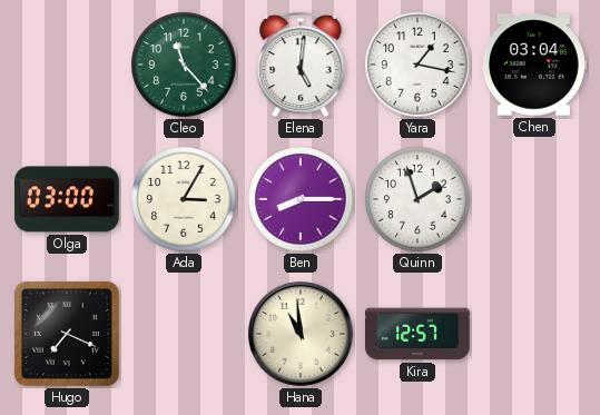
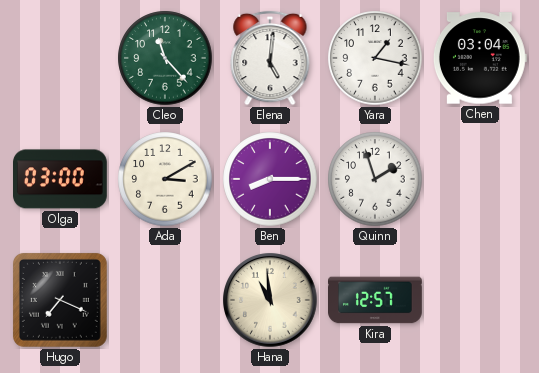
Ada: 3:05 -> 3:10 (165, 179)
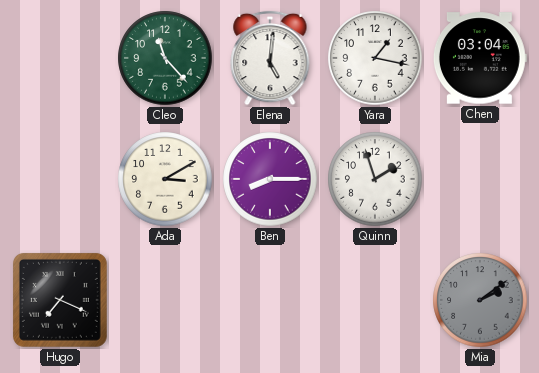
Olga: 03:00 -> none (61, 179)
Hana: 10:59 -> none (271, 301)
Kira: 12:57 -> none (376, 300)
Mia: none -> 2:09 (480, 300)
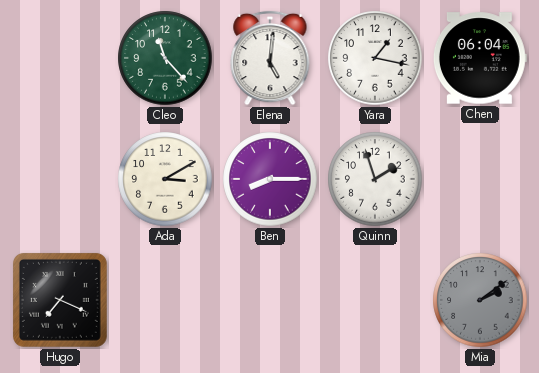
Chen: 03:04 -> 06:04 (480, 58)
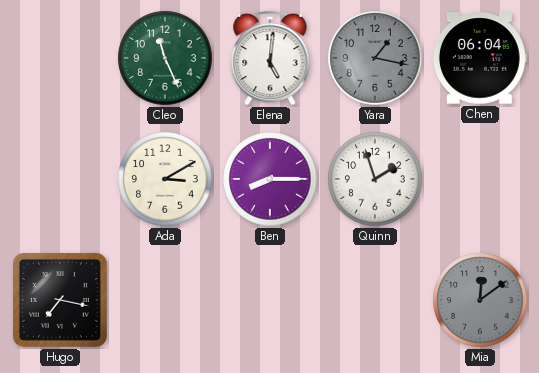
Cleo: 11:23 -> 11:26 (165, 58)
Yara dial: white -> grey (375, 58)
Hugo: 7:19 -> 7:17 (60, 300)
Mia: 2:09 -> 12:09 (480, 300)
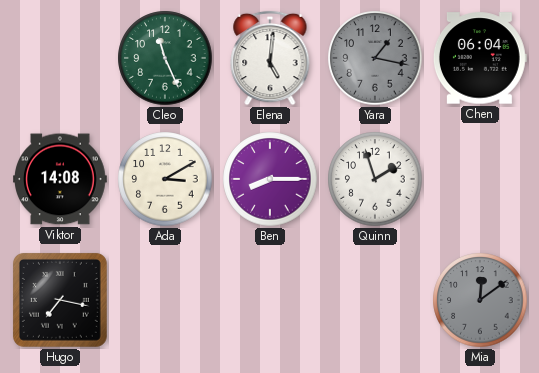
Viktor: none -> 14:08 (61, 179)
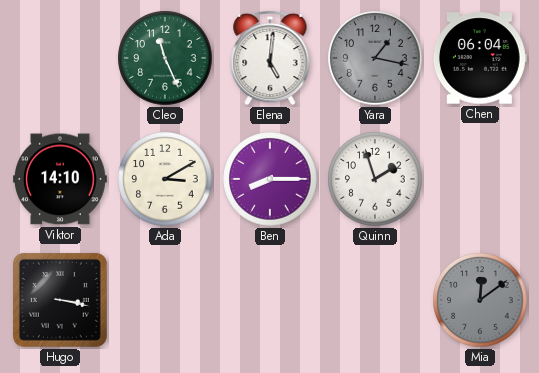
Viktor: 14:08 -> 14:10 (61, 179)
Hugo: 7:17 -> 3:17 (60, 300)
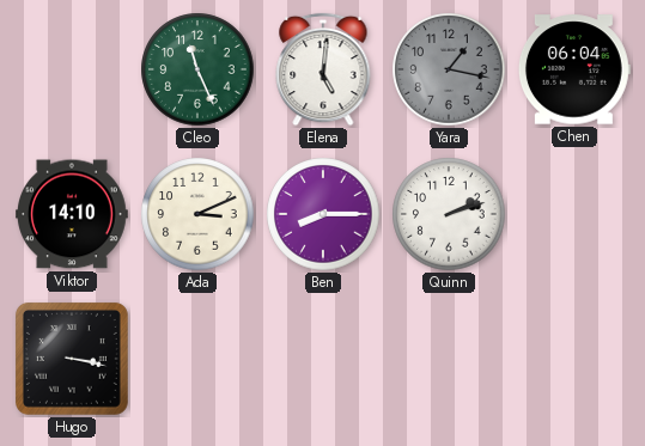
Ada: 3:10 -> 3:11 (197, 214)
Quinn: 1:57 -> 2:12 (449, 214)
Mia: 12:09 -> none (480, 300)
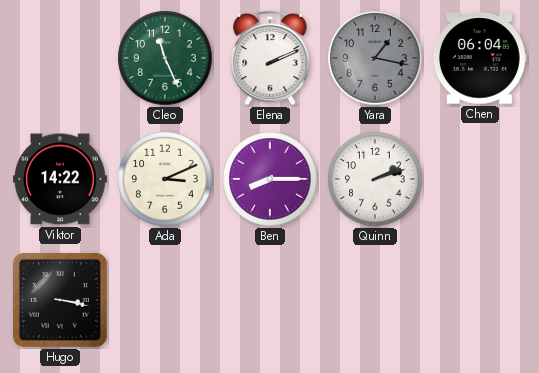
Elena: 5:01 -> 2:11 (270, 58)
Viktor: 14:10 -> 14:22 (61, 179)
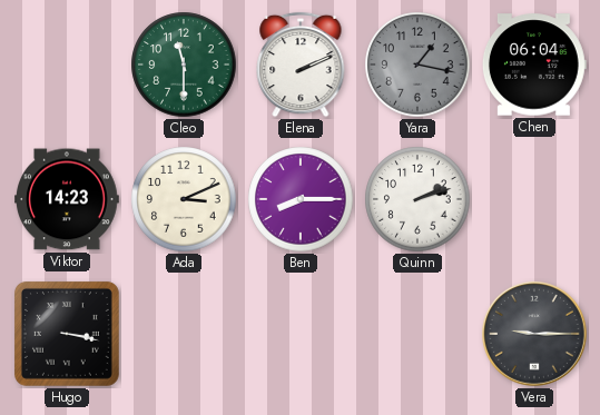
Cleo: 11:26 -> 11:30 (184, 65)
Viktor: 14:22 -> 14:23 (68, 199)
Vera: none -> 9:15 (535, 335)
